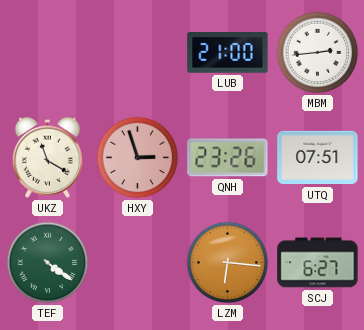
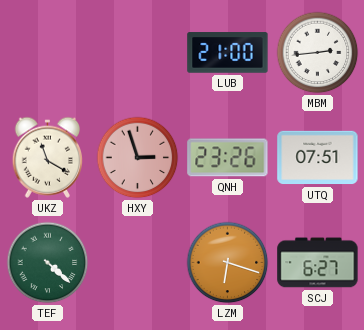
TEF: 4:21 -> 4:22 (48, 263)
LZM: 6:16 -> 6:18 (228, 263)
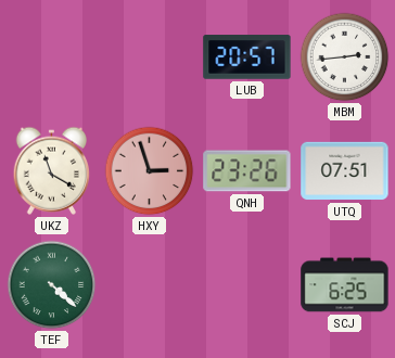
LUB: 21:00 -> 20:57 (247, 57)
LZM: 6:18 -> none (228, 263)
SCJ: 6:27 -> 6:25 (345, 285)
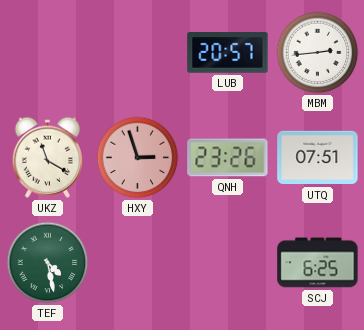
TEF: 4:22 -> 4:28 (48, 263)
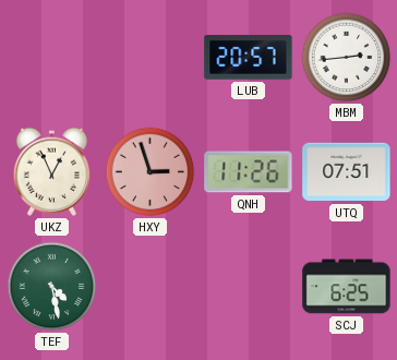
UKZ: 11:20 -> 12:56 (51, 171)
QNH: 23:26 -> 11:26 (249, 172)
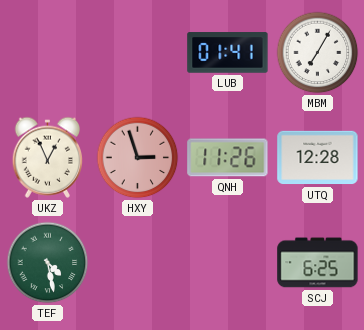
LUB: 20:57 -> 01:41 (228, 53)
MBM: 2:44 -> 7:05 (318, 53)
UTQ: 07:51 -> 12:28 (318, 158)
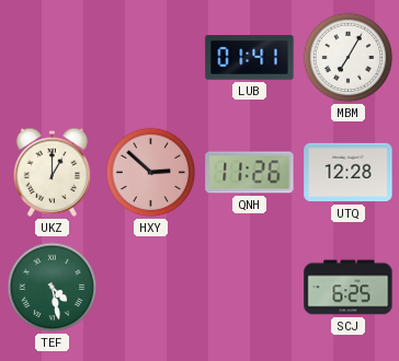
UKZ: 12:56 -> 1:00 (52, 172)
HXY: 2:57 -> 2:52 (151, 173)
